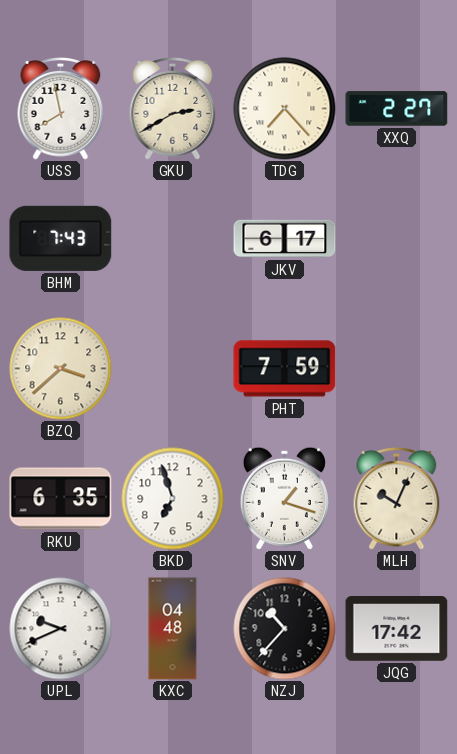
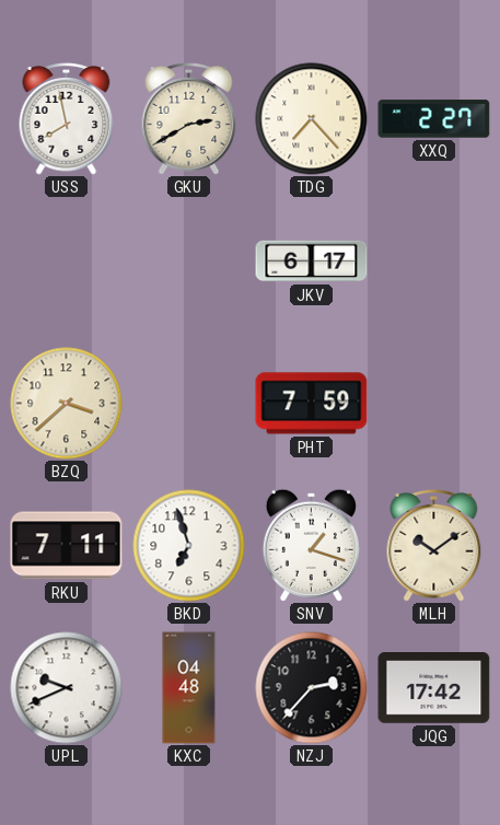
BHM: 7:43 -> none (61, 238)
RKU: 6:35 -> 7:11 (67, 546)
MLH: 10:04 -> 10:09 (434, 546)
NZJ: 10:37 -> 2:37 (312, 688)
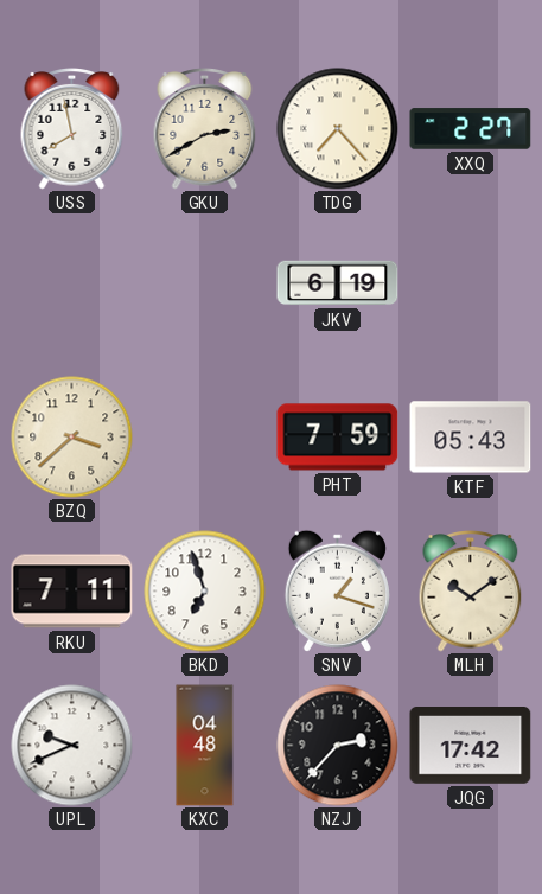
JKV: 6:17 -> 6:19 (338, 283)
KTF: none -> 05:43 (471, 438)
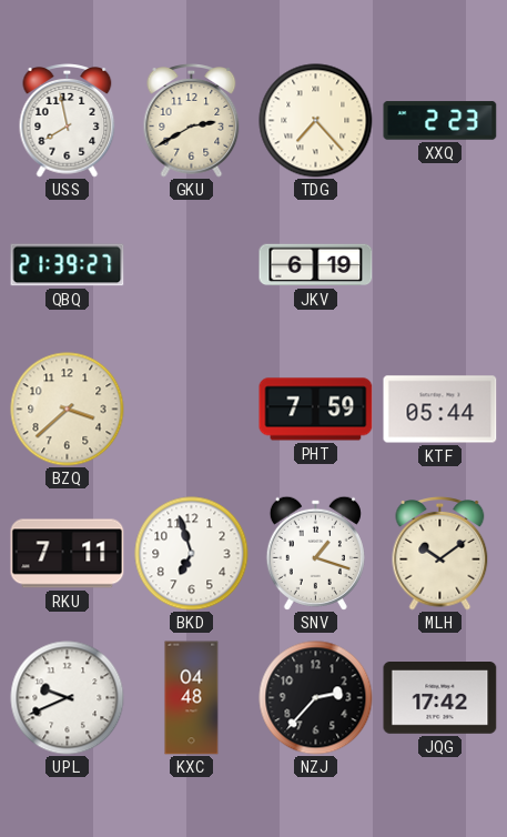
XXQ: 2:27 -> 2:23 (440, 121)
QBQ: none -> 21:39 (68, 265)
KTF: 05:43 -> 05:44 (440, 410)
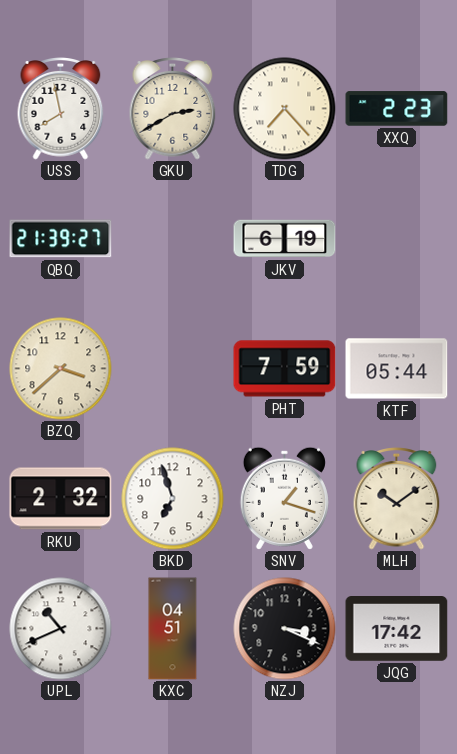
RKU: 7:11 -> 2:32 (61, 499)
UPL: 9:41 -> 10:41 (61, 629)
KXC: 04:48 -> 04:51 (173, 629)
NZJ: 2:37 -> 3:19 (285, 629)
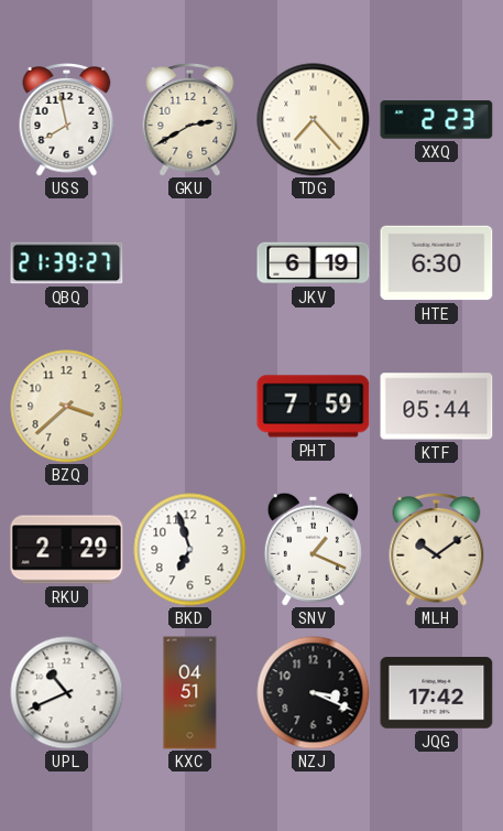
HTE: none -> 6:30 (437, 263)
RKU: 2:32 -> 2:29 (67, 550)
SNV: 1:18 -> 1:19 (313, 549)
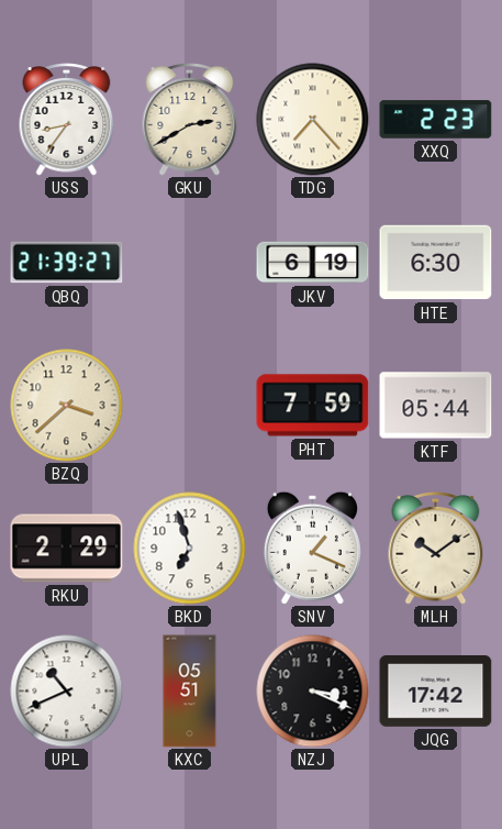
USS: 7:58 -> 8:36 (67, 120)
KXC: 04:51 -> 05:51 (190, 692)
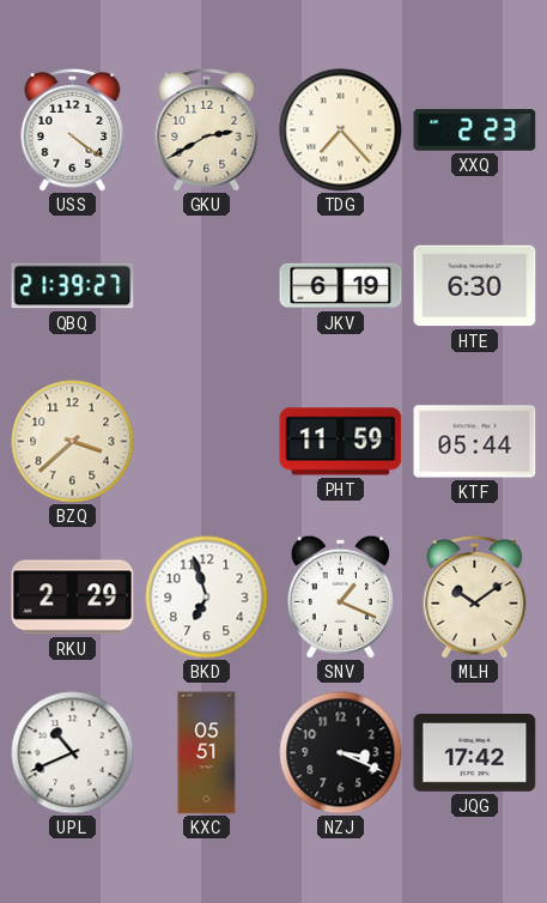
USS: 8:36 -> 4:21 (73, 131)
PHT: 7:59 -> 11:59 (341, 442)
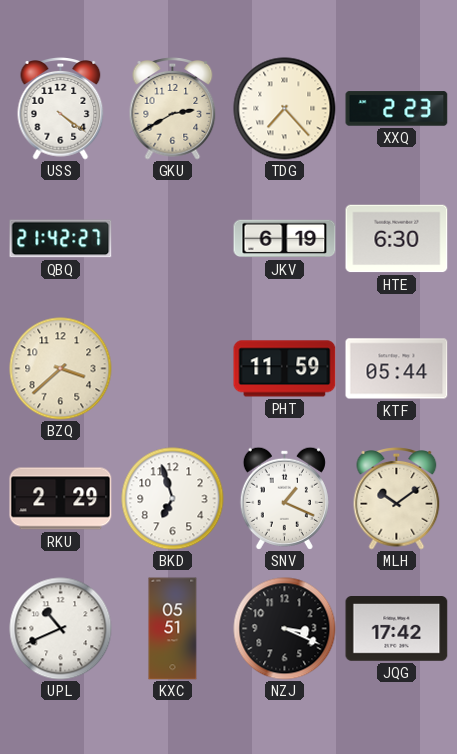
QBQ: 21:39 -> 21:42 (61, 239)
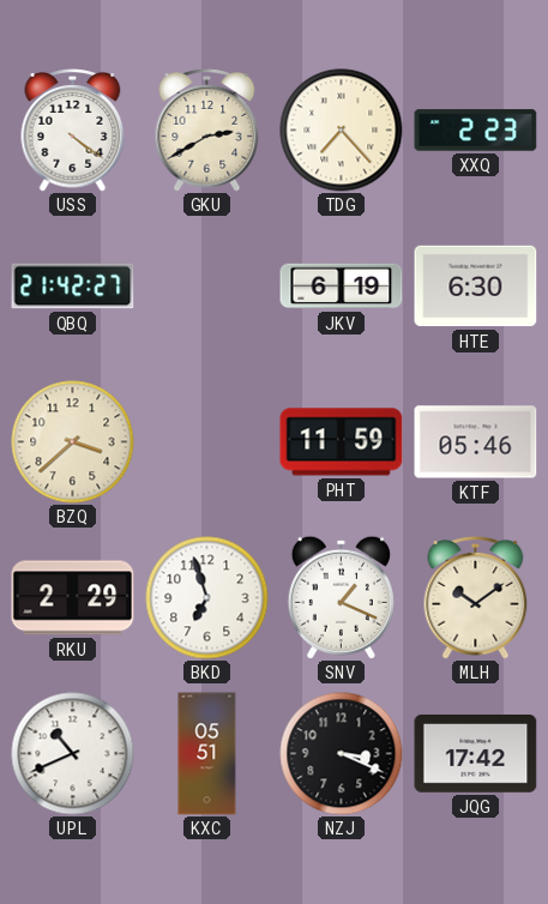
KTF: 05:44 -> 05:46 (476, 442)
